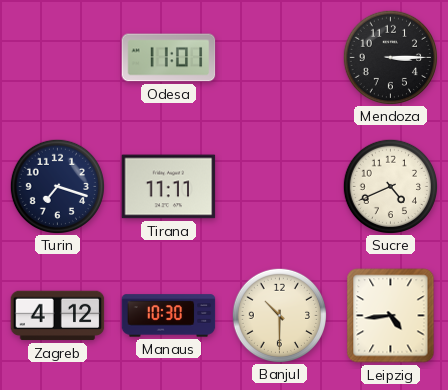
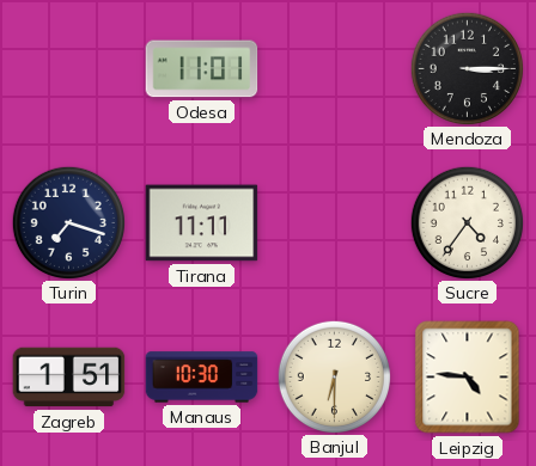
Sucre: 4:41 -> 4:36 (467, 222)
Zagreb: 4:12 -> 1:51 (69, 378)
Banjul: 10:30 -> 6:30 (334, 376)
Leipzig: 4:44 -> 4:46 (468, 378)
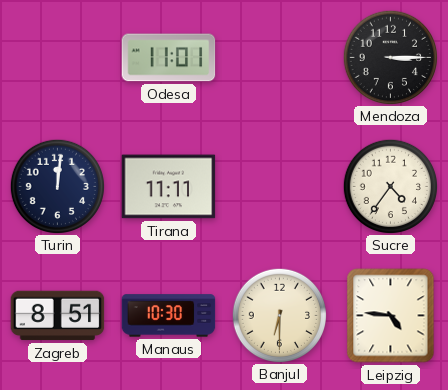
Turin: 7:18 -> 12:01 (57, 186)
Zagreb: 1:51 -> 8:51 (58, 316)
